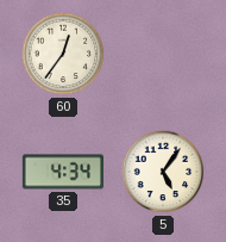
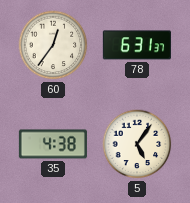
78: none -> 6:31 (137, 45)
35: 4:34 -> 4:38 (53, 144)
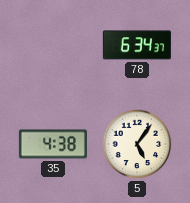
60: 12:36 -> none (53, 45)
78: 6:31 -> 6:34 (137, 45)
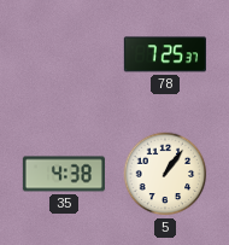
78: 6:34 -> 7:25 (165, 54)
5: 5:06 -> 1:06 (165, 174)
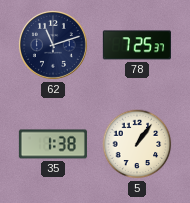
62: none -> 11:12 (53, 45)
35: 4:38 -> 1:38 (53, 144)
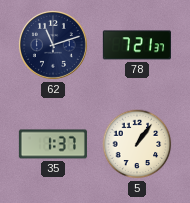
78: 7:25 -> 7:21 (137, 45)
35: 1:38 -> 1:37 (53, 144)
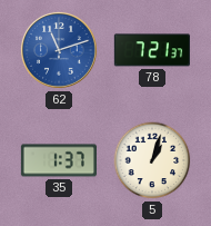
62 dial: navy -> blue (59, 50)
5: 1:06 -> 1:03 (152, 160)
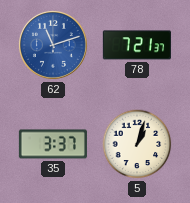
35: 1:37 -> 3:37 (53, 144)
